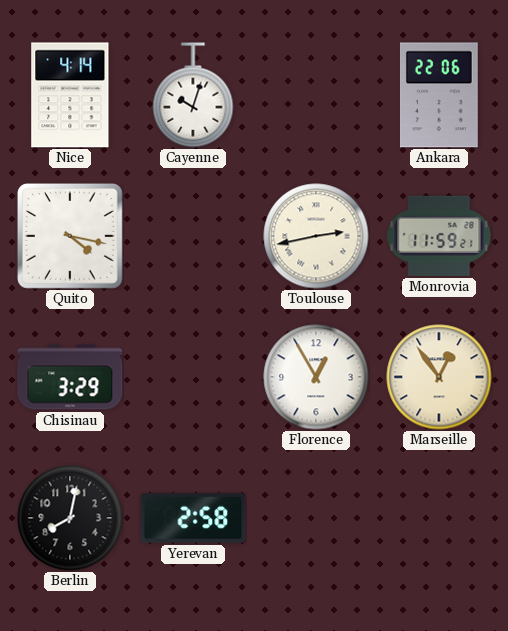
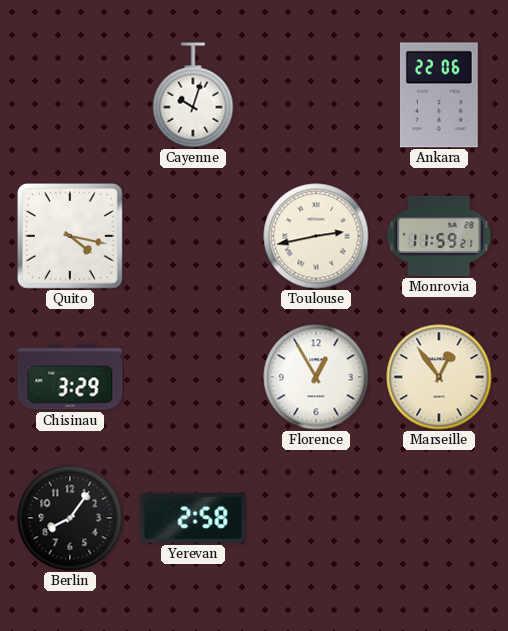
Nice: 4:14 -> none (70, 95)
Berlin: 8:02 -> 8:06 (70, 518)
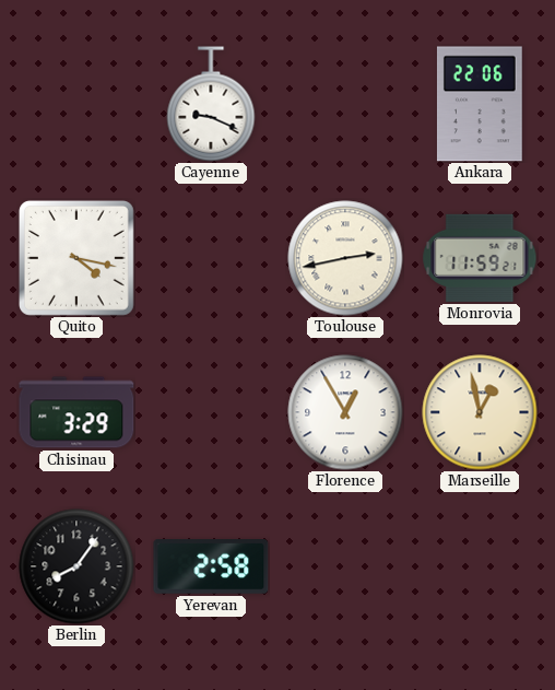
Cayenne: 10:03 -> 9:19 (211, 104)
Marseille: 12:54 -> 12:58 (480, 412)
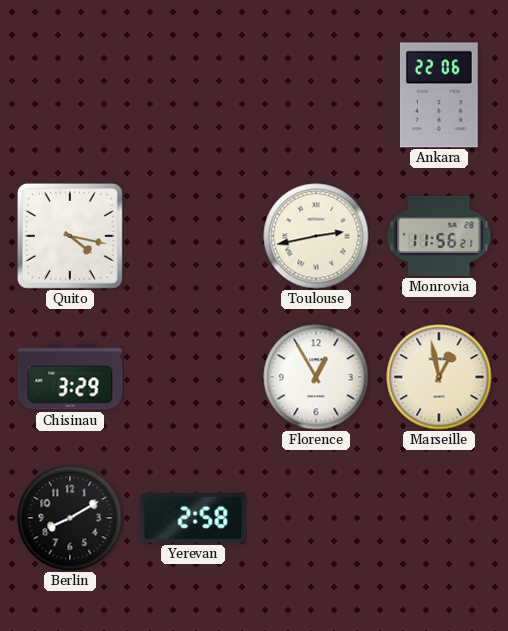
Cayenne: 9:19 -> none (211, 104)
Monrovia: 11:59 -> 11:56 (439, 236)
Berlin: 8:06 -> 8:10 (70, 518)
